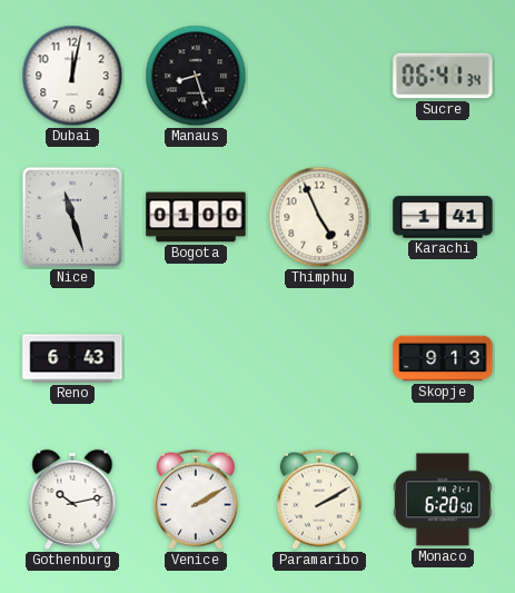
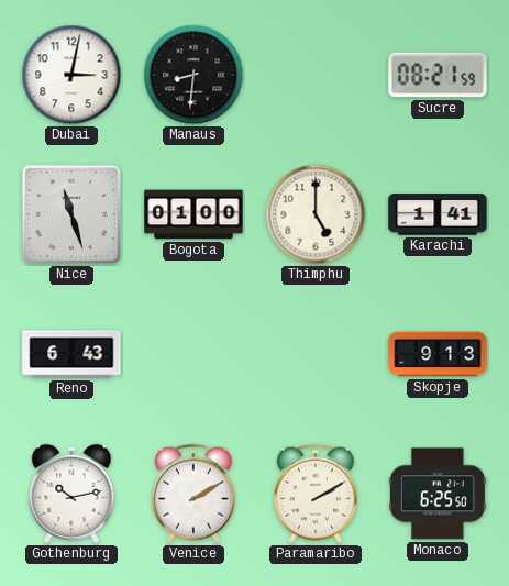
Dubai: 12:02 -> 3:02 (71, 75)
Manaus: 8:27 -> 8:31 (193, 75)
Sucre: 06:41 -> 08:21 (438, 75)
Thimphu: 4:56 -> 5:00 (316, 214)
Monaco: 6:20 -> 6:25 (438, 494)
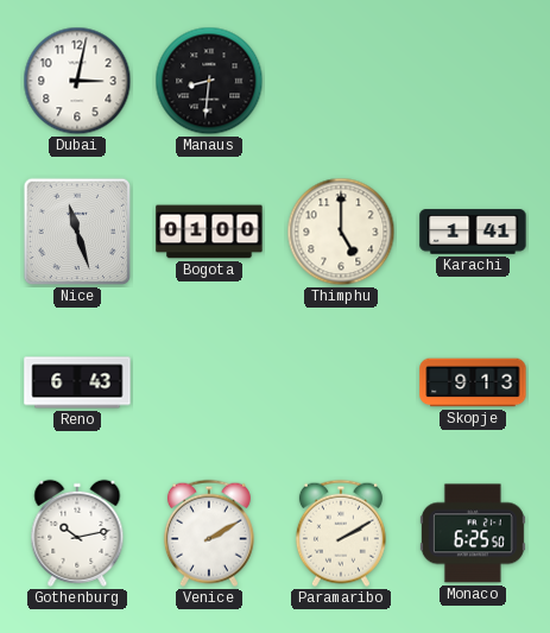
Sucre: 08:21 -> none (438, 75)
